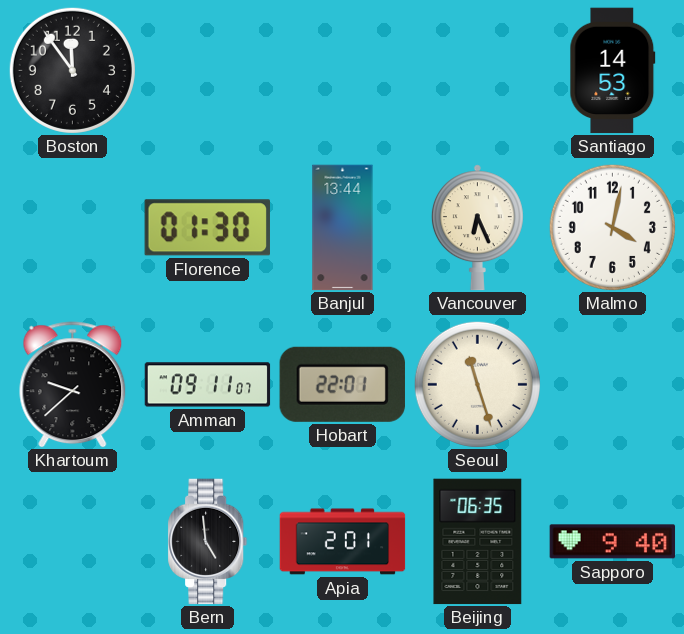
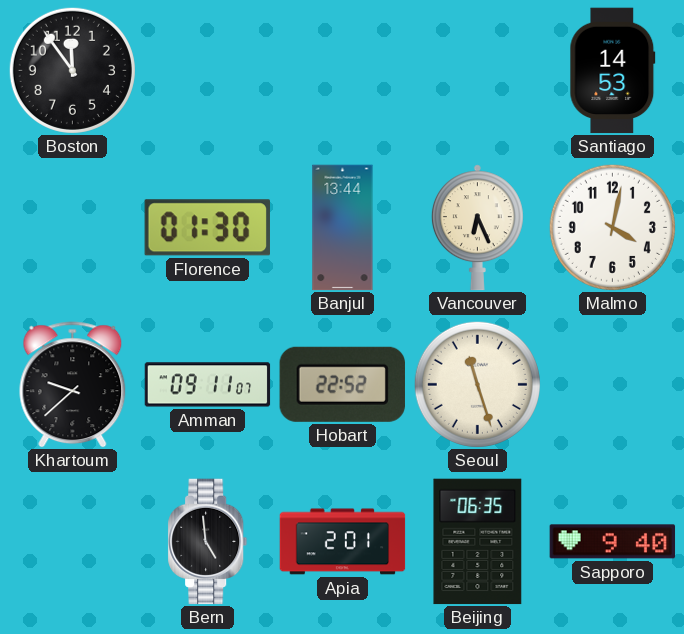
Hobart: 22:01 -> 22:52 (342, 384)
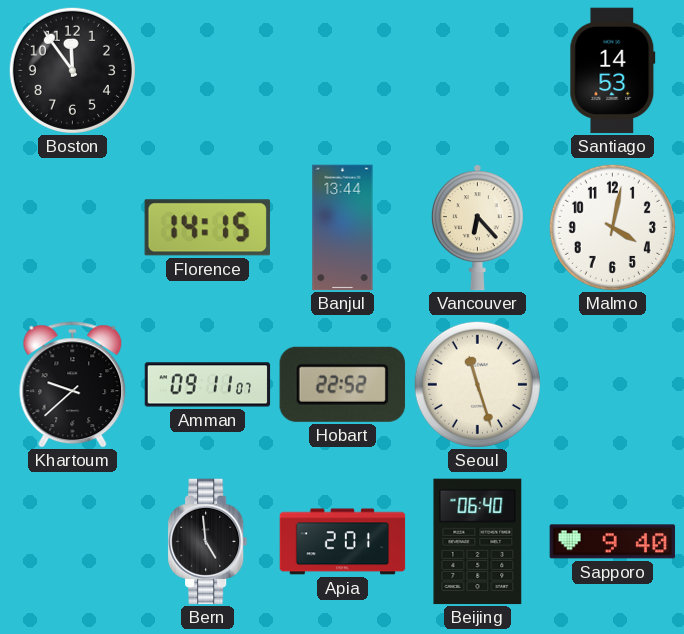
Florence: 01:30 -> 14:15 (207, 228)
Vancouver: 6:26 -> 6:23 (477, 228)
Beijing: 06:35 -> 06:40 (478, 542)
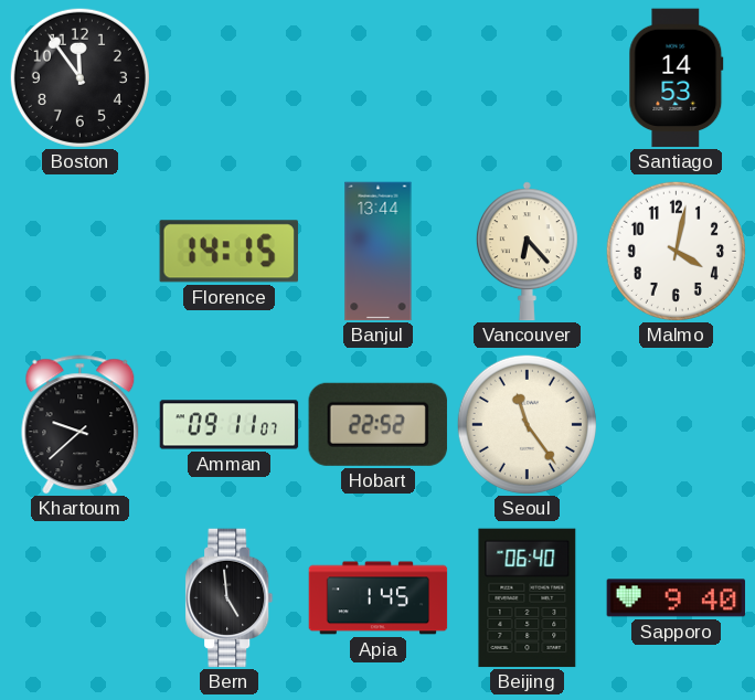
Seoul: 11:27 -> 11:24 (527, 424)
Apia: 2:01 -> 1:45 (379, 598)
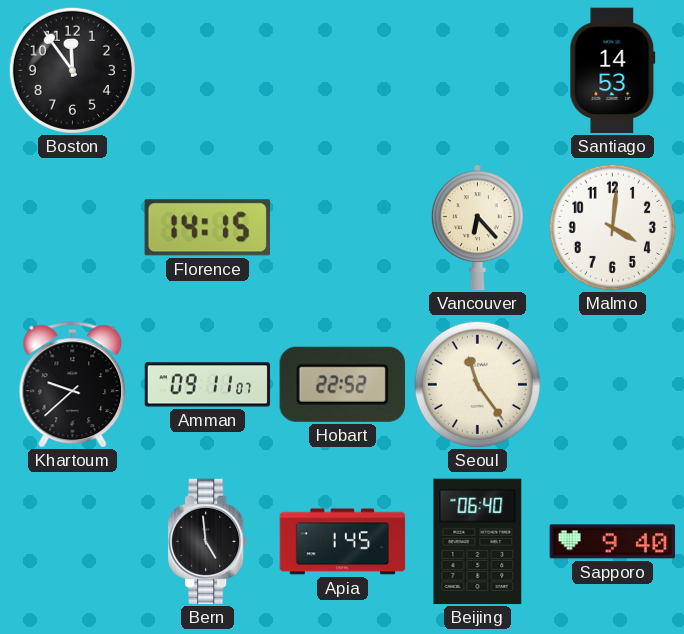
Banjul: 13:44 -> none (379, 252)
Malmo: 4:02 -> 4:01 (612, 227)
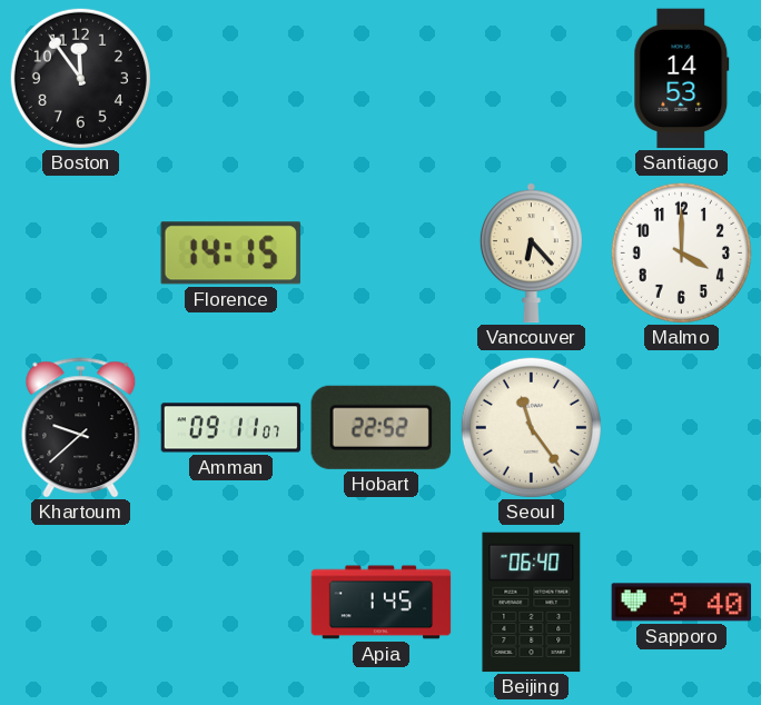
Malmo: 4:01 -> 4:00 (681, 252)
Bern: 4:59 -> none (208, 542)
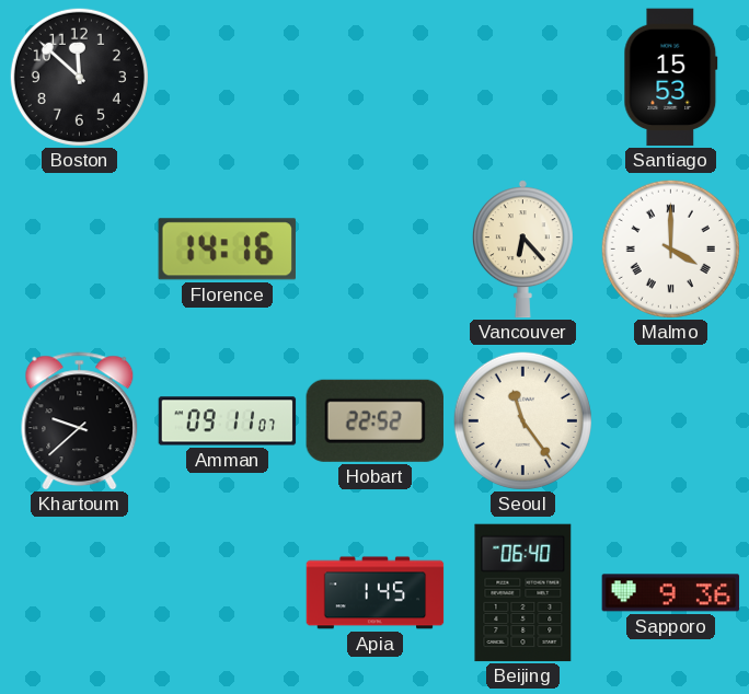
Boston: 11:54 -> 11:52 (79, 77)
Santiago: 14:53 -> 15:53 (671, 78)
Florence: 14:15 -> 14:16 (227, 250)
Malmo numerals: Arabic -> Roman (670, 248)
Sapporo: 9:40 -> 9:36 (671, 593)
